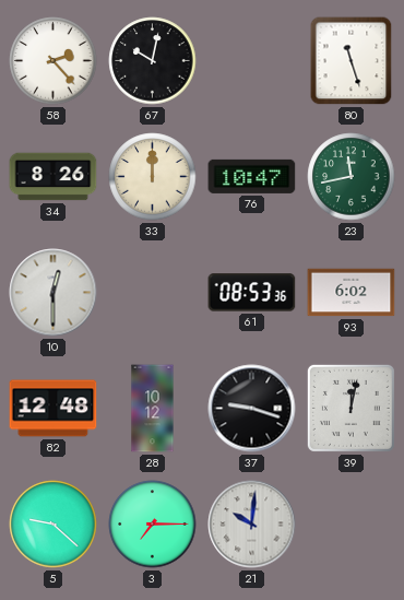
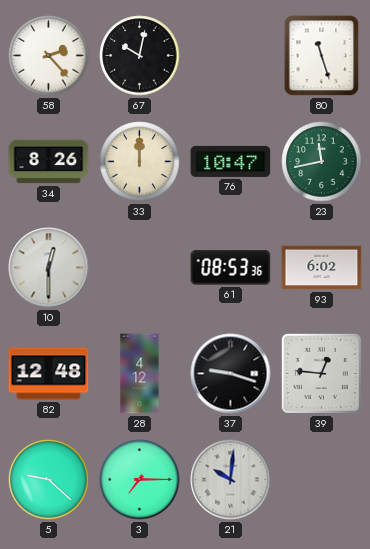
28: 10:12 -> 4:12 (140, 374)
39: 12:02 -> 12:46 (321, 373)
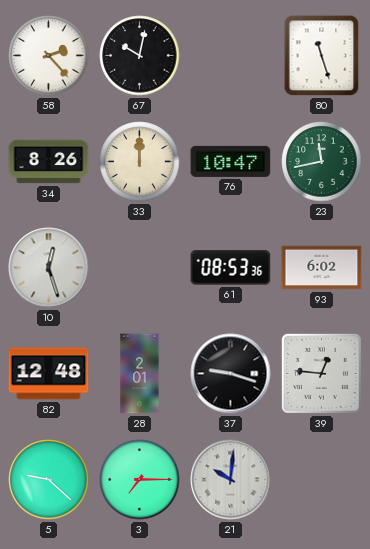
10: 12:30 -> 12:27 (49, 268)
28: 4:12 -> 2:01 (140, 374)
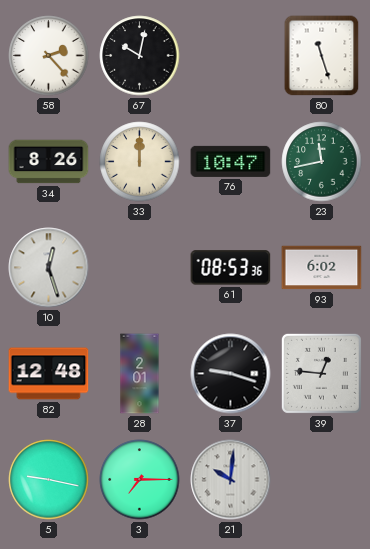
5: 9:22 -> 9:17 (49, 480)
